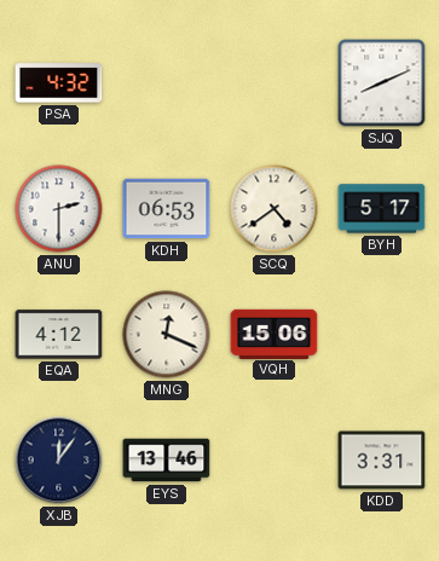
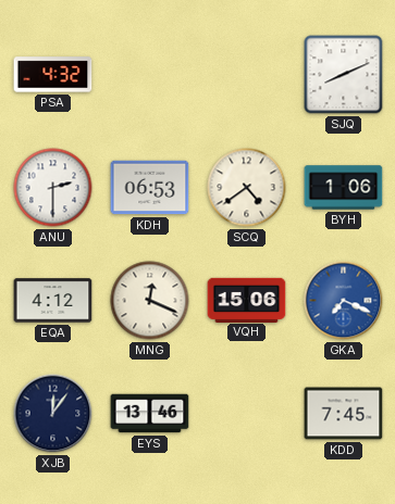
BYH: 5:17 -> 1:06 (344, 188)
GKA: none -> 7:19 (344, 301)
KDD: 3:31 -> 7:45 (344, 414)
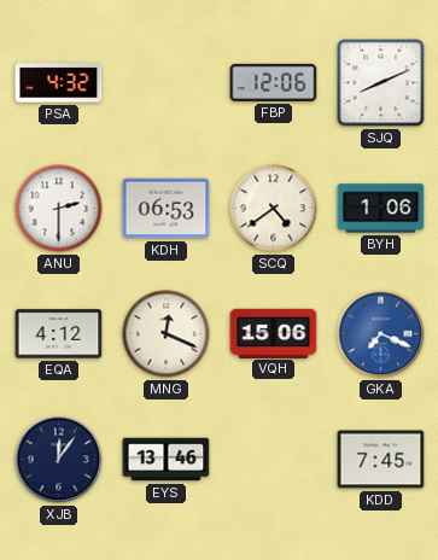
FBP: none -> 12:06 (274, 82)
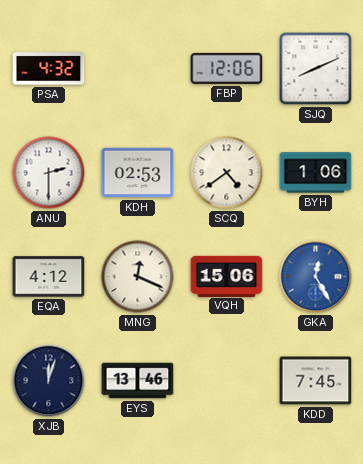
KDH: 06:53 -> 02:53 (138, 173)
GKA: 7:19 -> 12:25 (316, 277)
XJB: 12:06 -> 12:03 (49, 381)
